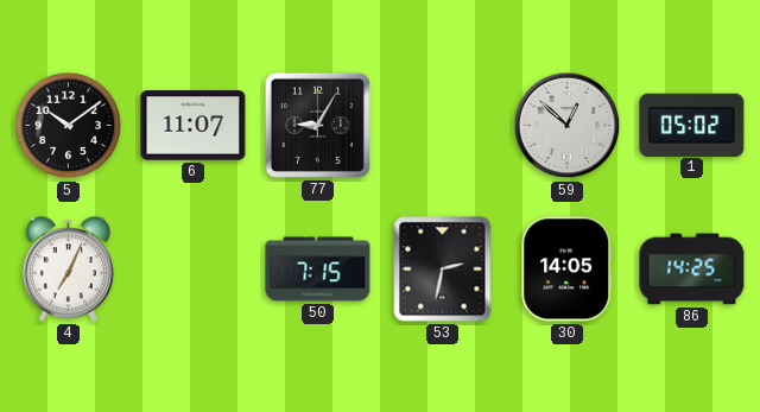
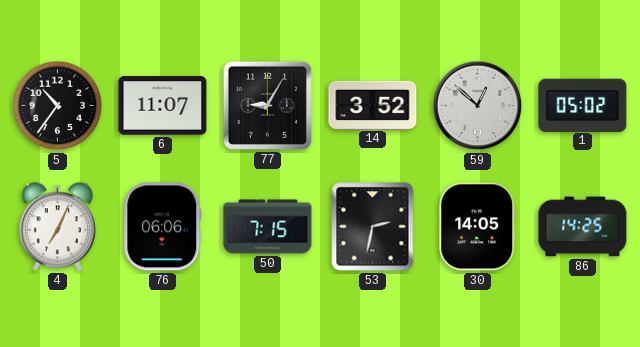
5: 10:09 -> 10:36 (58, 106)
14: none -> 3:52 (373, 105)
76: none -> 06:06 (163, 227)
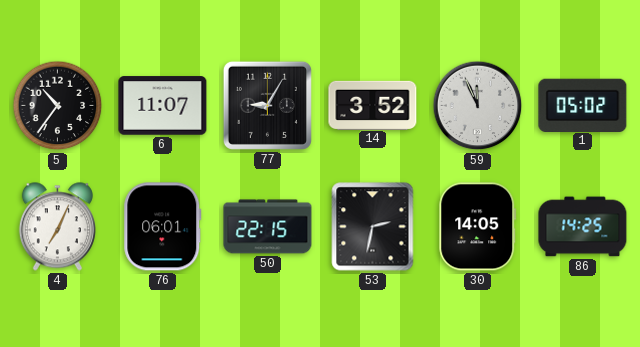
59: 12:52 -> 11:56 (478, 106)
76: 06:06 -> 06:01 (163, 227)
50: 7:15 -> 22:15 (268, 227)
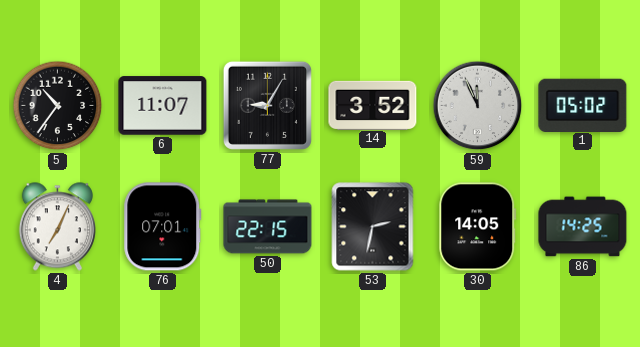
76: 06:01 -> 07:01 (163, 227)
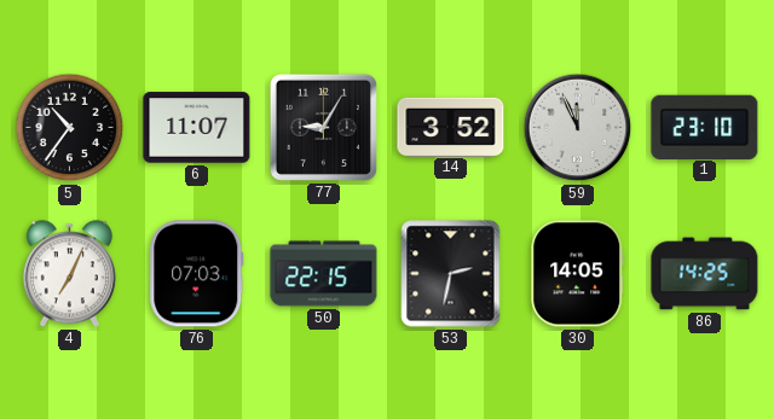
1: 05:02 -> 23:10 (705, 127)
76: 07:01 -> 07:03 (197, 274)
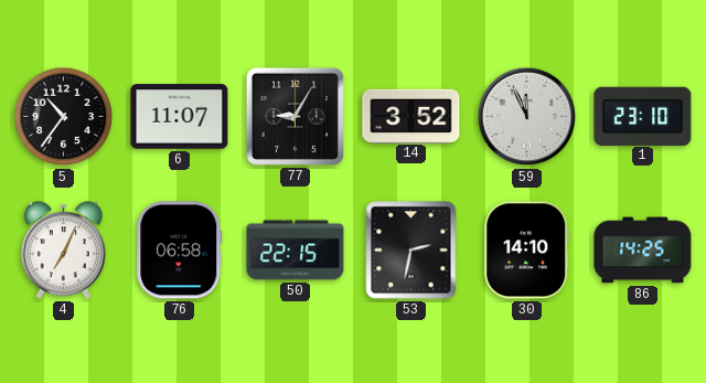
76: 07:03 -> 06:58 (180, 251)
30: 14:05 -> 14:10 (527, 251)
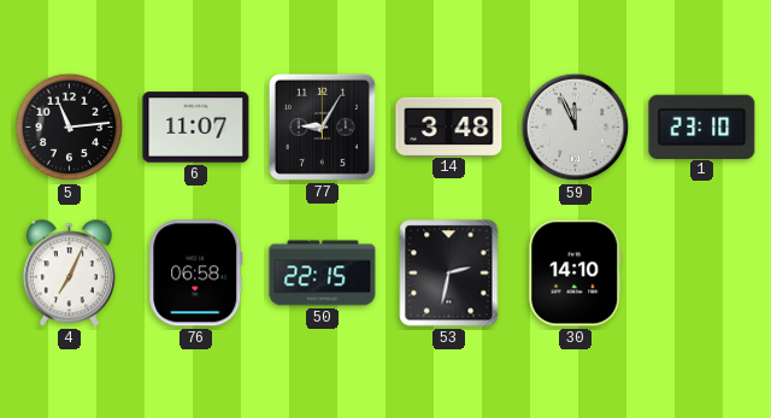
5: 10:36 -> 11:14 (70, 128)
14: 3:52 -> 3:48 (449, 126)
86: 14:25 -> none (643, 251)
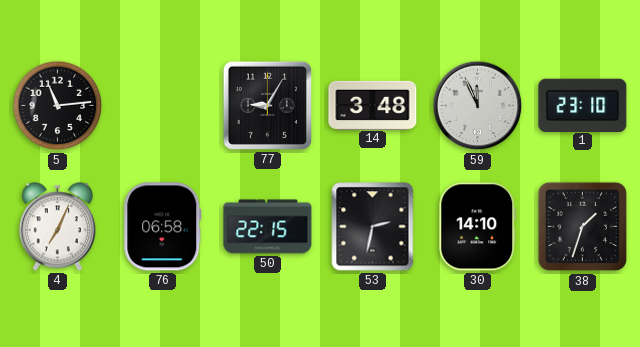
6: 11:07 -> none (196, 128)
38: none -> 1:33 (583, 227)
